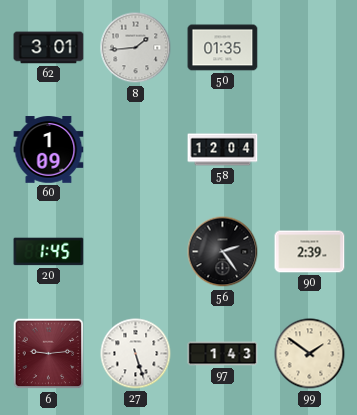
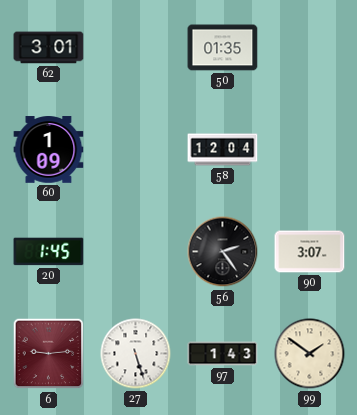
8: 1:44 -> none (136, 48)
90: 2:39 -> 3:07 (310, 252)
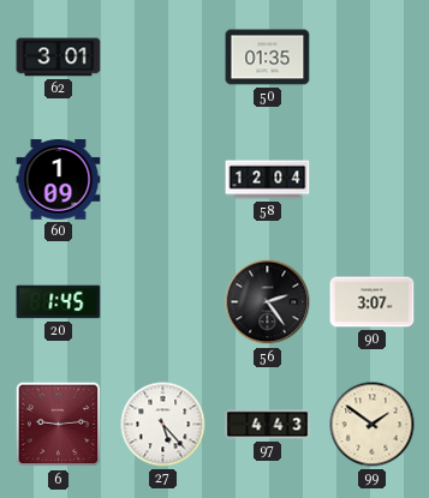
27: 5:27 -> 5:23 (163, 425)
97: 1:43 -> 4:43 (268, 425)
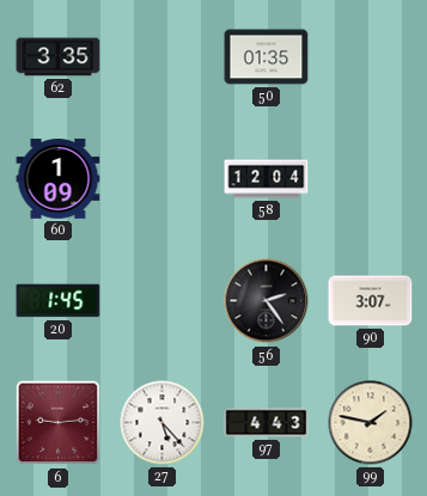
62: 3:01 -> 3:35 (59, 57)
99: 1:51 -> 1:47 (371, 423)
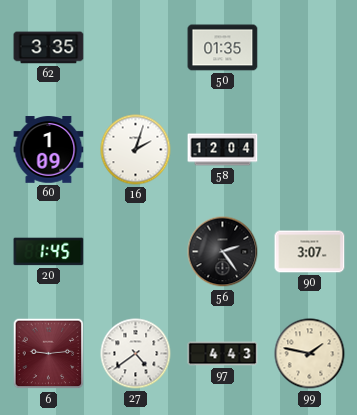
16: none -> 2:03 (136, 150)
27: 5:23 -> 4:39 (136, 354)
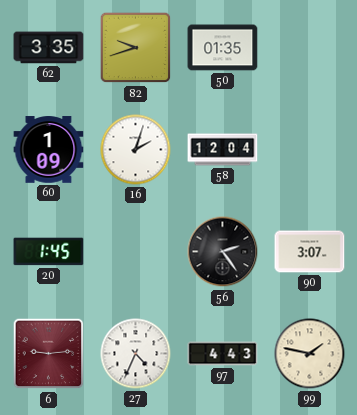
82: none -> 9:42 (136, 48)
27: 4:39 -> 4:34 (136, 354)
